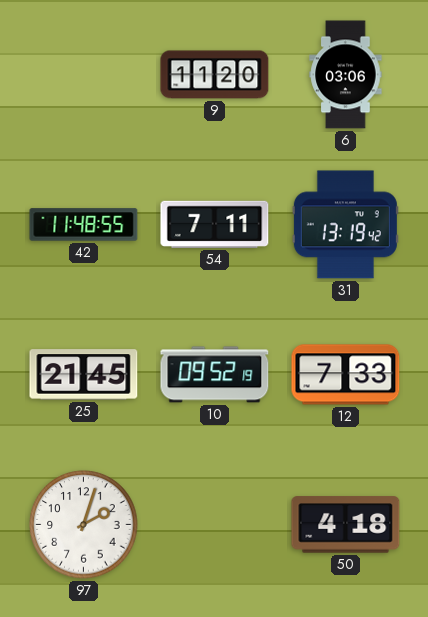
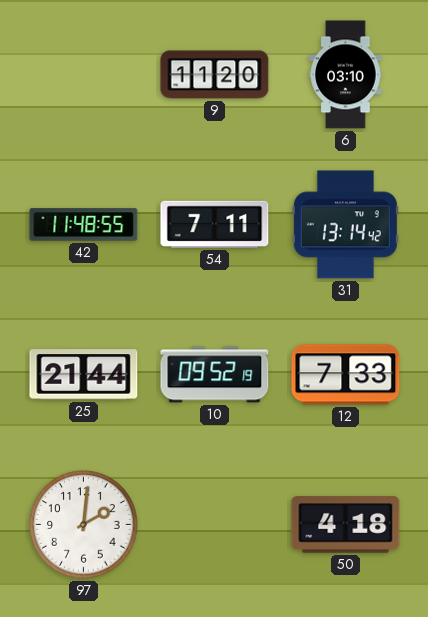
6: 03:06 -> 03:10 (346, 75)
31: 13:19 -> 13:14 (345, 225)
25: 21:45 -> 21:44 (84, 375)
97: 2:03 -> 2:01 (84, 525)
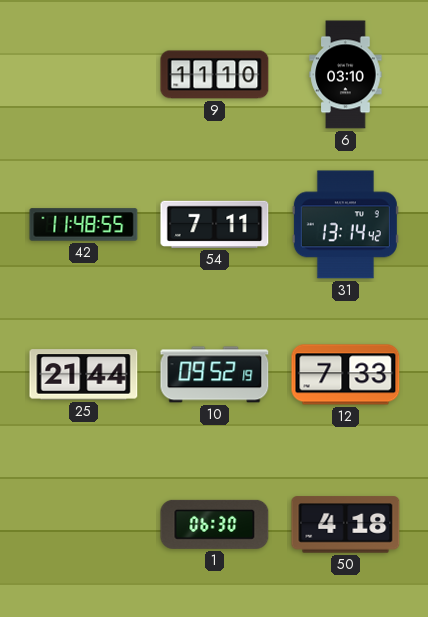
9: 11:20 -> 11:10 (215, 75)
97: 2:01 -> none (84, 525)
1: none -> 06:30 (215, 524)
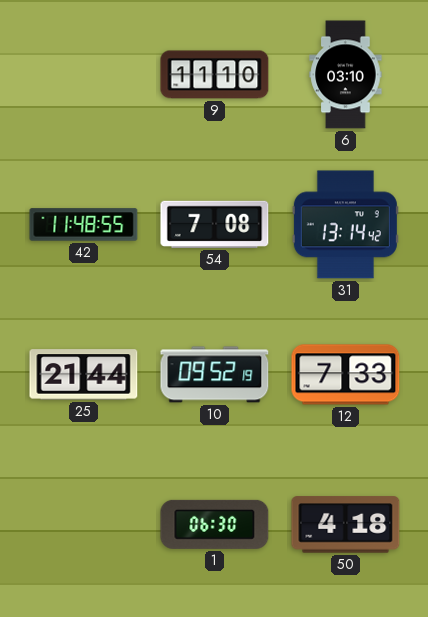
54: 7:11 -> 7:08 (215, 224)
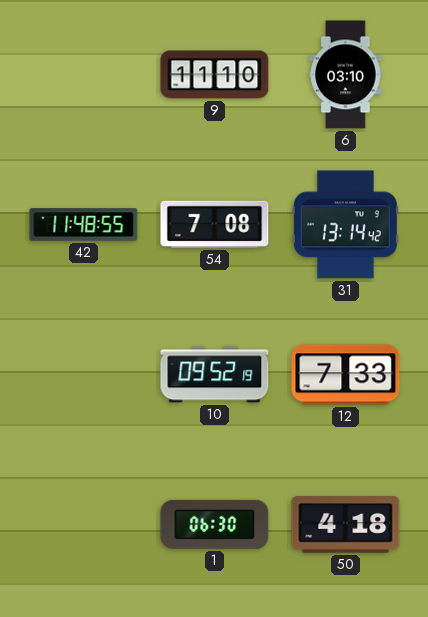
25: 21:44 -> none (84, 375)
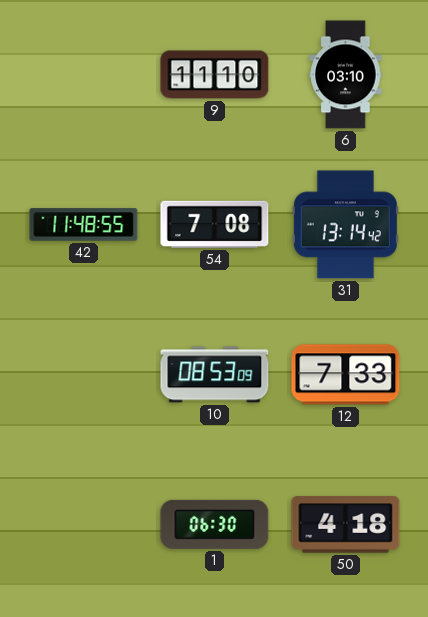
10: 09:52 -> 08:53 (215, 375)
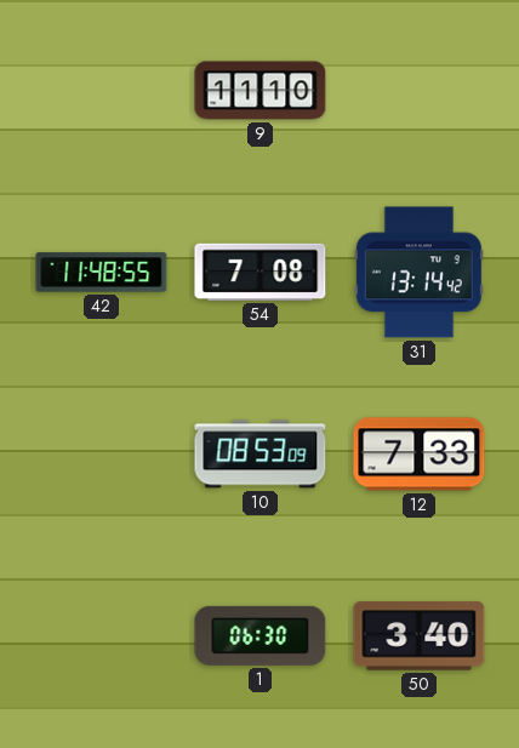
6: 03:10 -> none (346, 75)
50: 4:18 -> 3:40 (420, 636)
